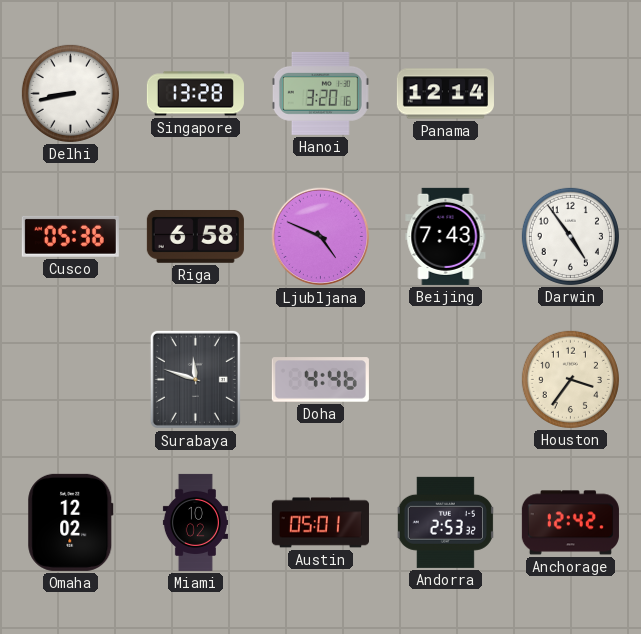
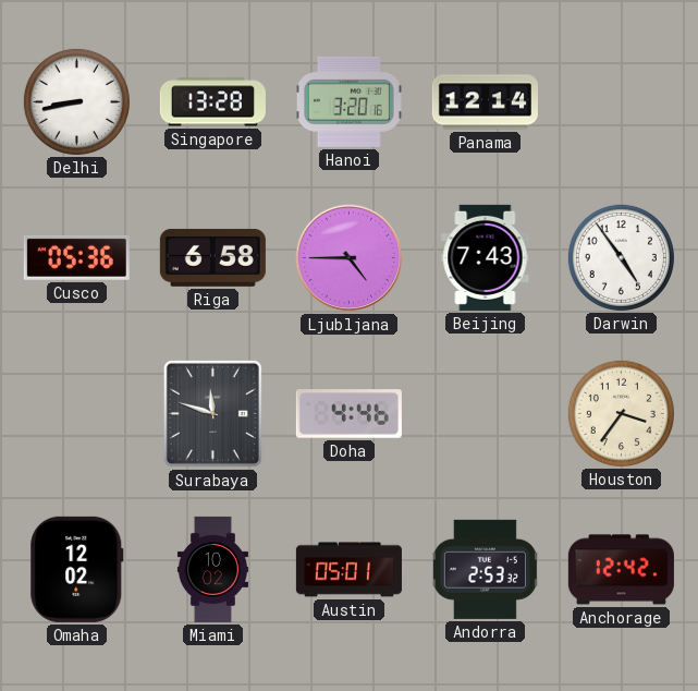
Ljubljana: 4:49 -> 4:45 (350, 258)
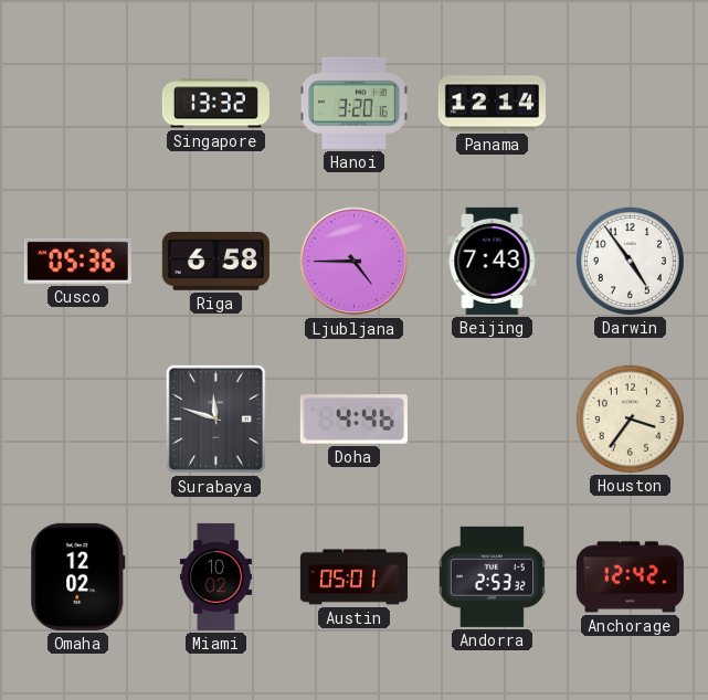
Delhi: 8:43 -> none (76, 101)
Singapore: 13:28 -> 13:32 (215, 104)
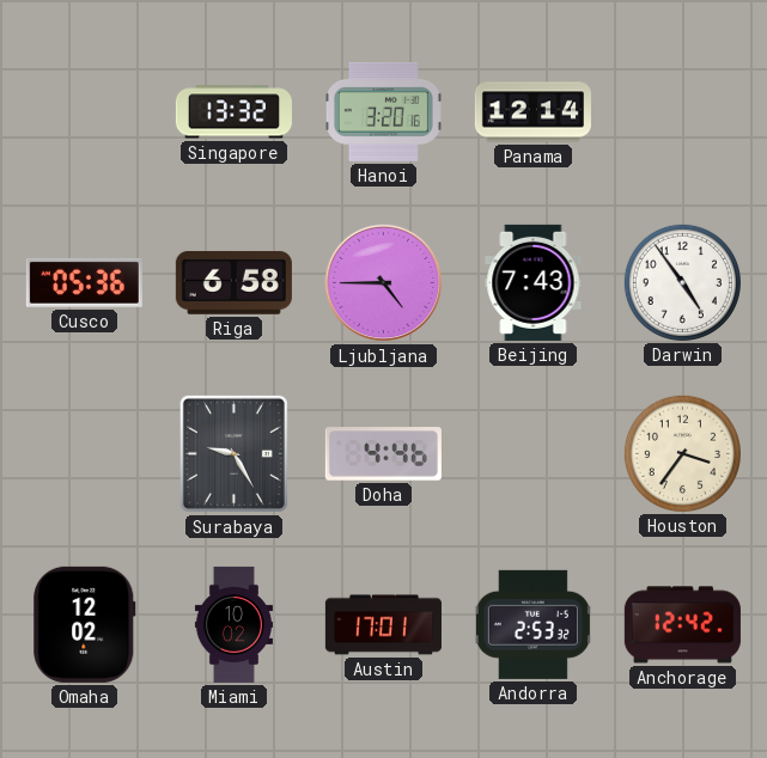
Surabaya: 11:48 -> 9:25 (233, 453)
Austin: 05:01 -> 17:01 (383, 625)
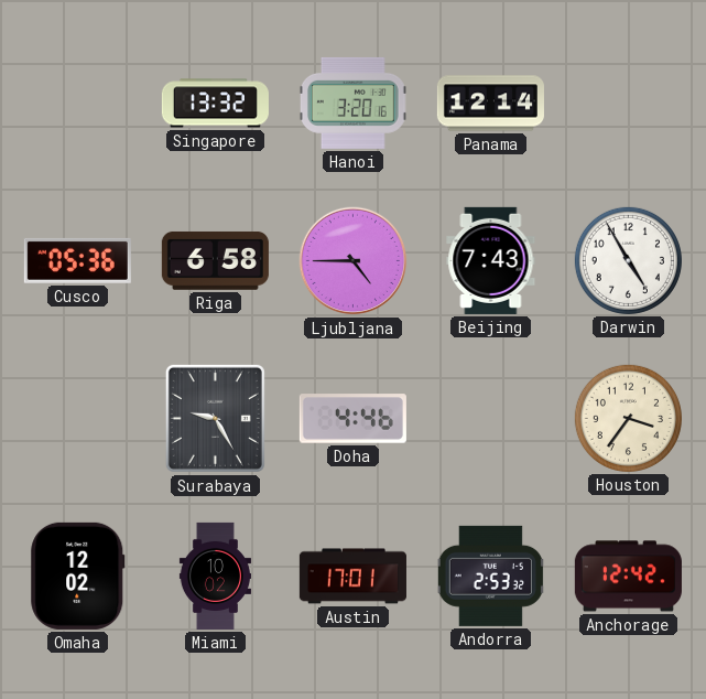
Darwin: 4:54 -> 4:55 (628, 260)
